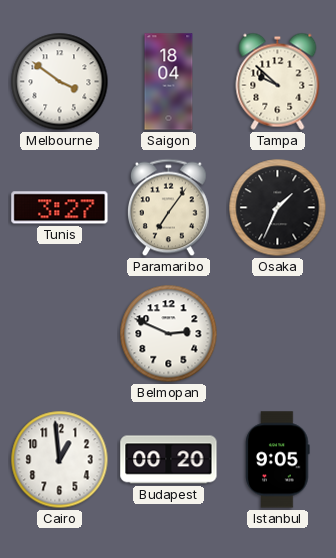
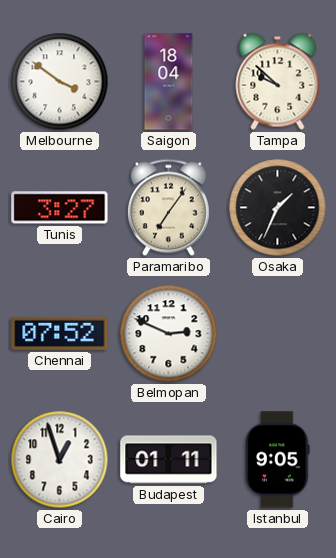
Chennai: none -> 07:52 (60, 333)
Cairo: 12:59 -> 12:57 (60, 460)
Budapest: 00:20 -> 01:11 (169, 460)
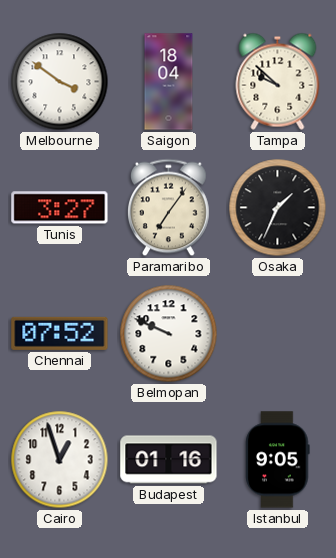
Belmopan: 2:49 -> 9:49 (169, 334)
Budapest: 01:11 -> 01:16 (169, 460)
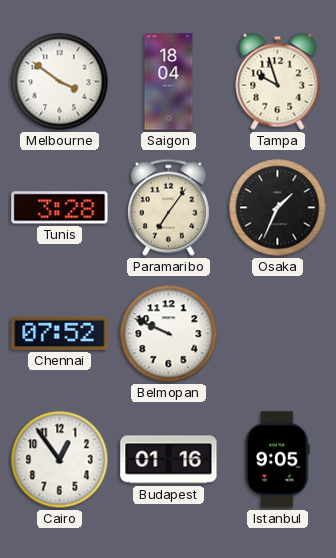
Tampa: 9:52 -> 9:57 (278, 81)
Tunis: 3:27 -> 3:28 (60, 208)
Cairo: 12:57 -> 12:54 (60, 460)
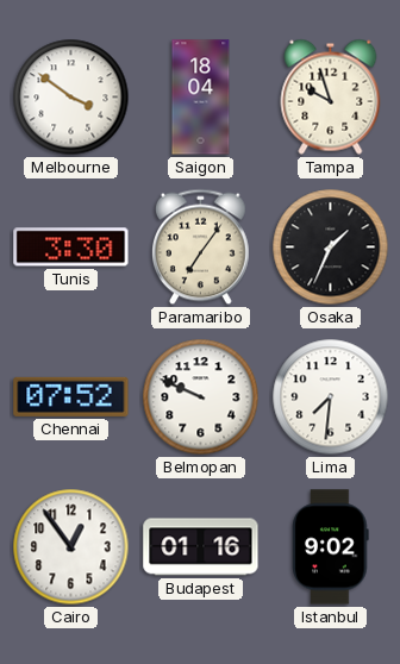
Tunis: 3:28 -> 3:30 (71, 248)
Lima: none -> 7:31 (331, 397)
Istanbul: 9:05 -> 9:02 (331, 547)
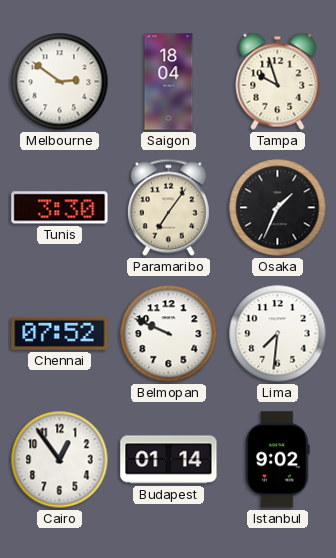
Melbourne: 3:51 -> 2:51 (60, 82)
Budapest: 01:16 -> 01:14 (169, 460)
